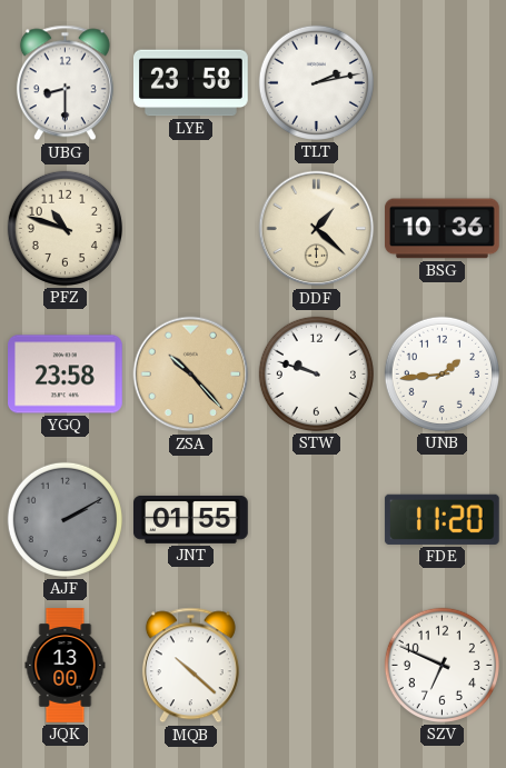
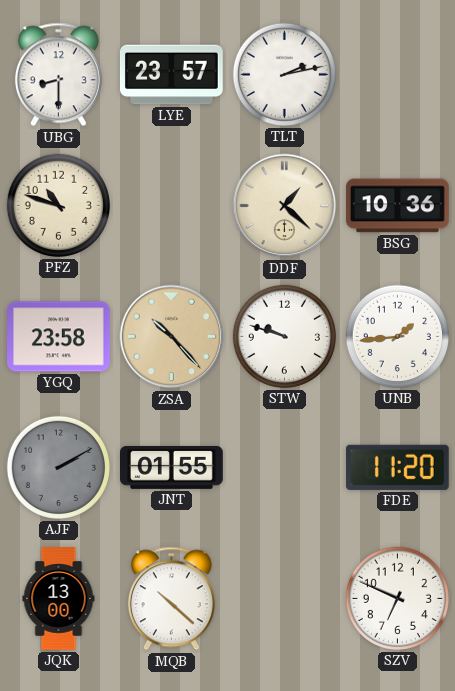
LYE: 23:58 -> 23:57 (172, 75)
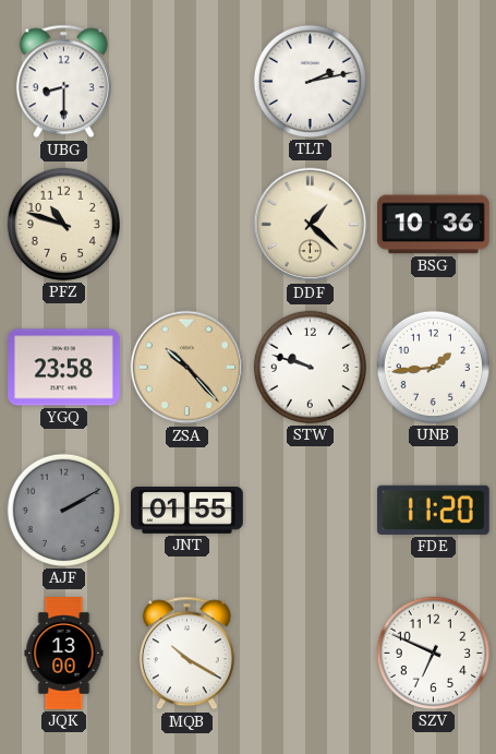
LYE: 23:57 -> none (172, 75)
MQB: 10:22 -> 10:20 (186, 654)
